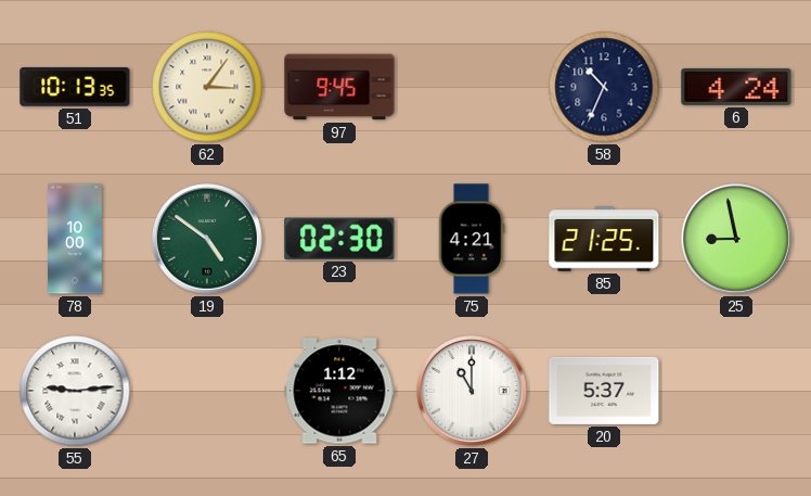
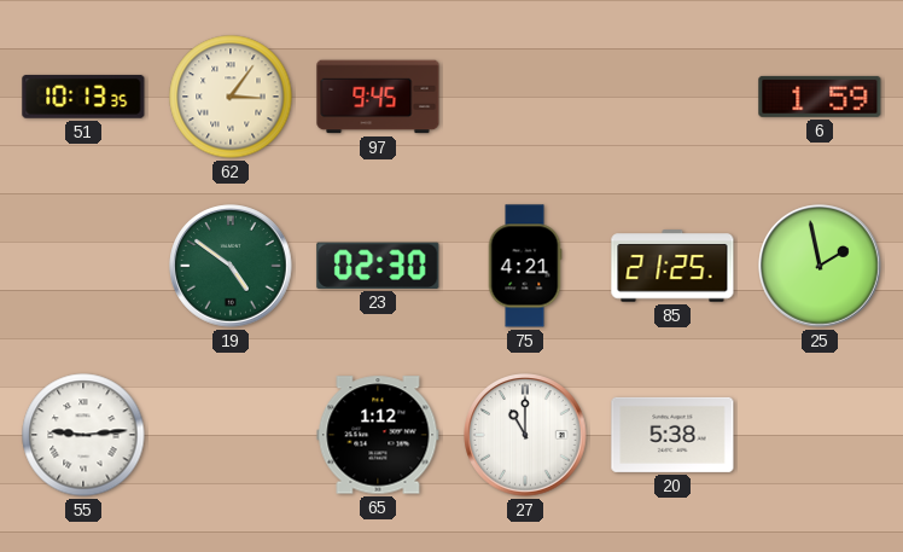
58: 10:34 -> none (604, 87)
6: 4:24 -> 1:59 (820, 97)
78: 10:00 -> none (75, 239)
25: 8:58 -> 1:58 (820, 266)
20: 5:37 -> 5:38 (672, 435)
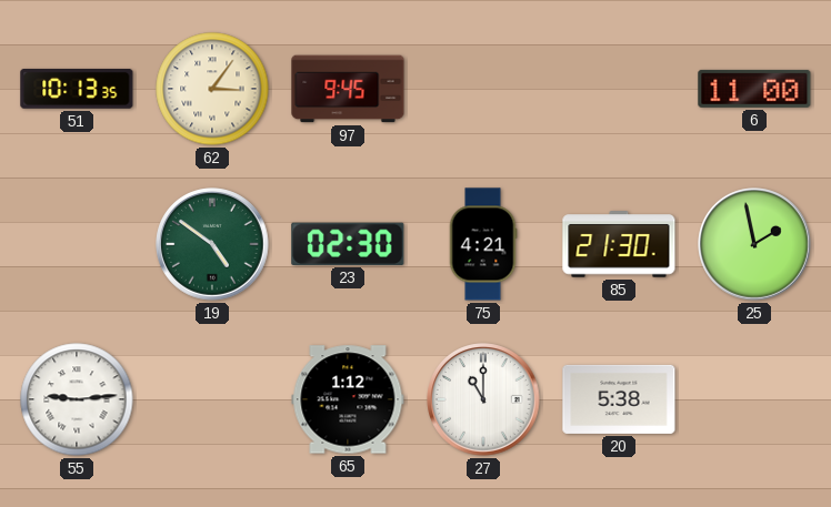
6: 1:59 -> 11:00 (754, 89)
85: 21:25 -> 21:30 (619, 244)
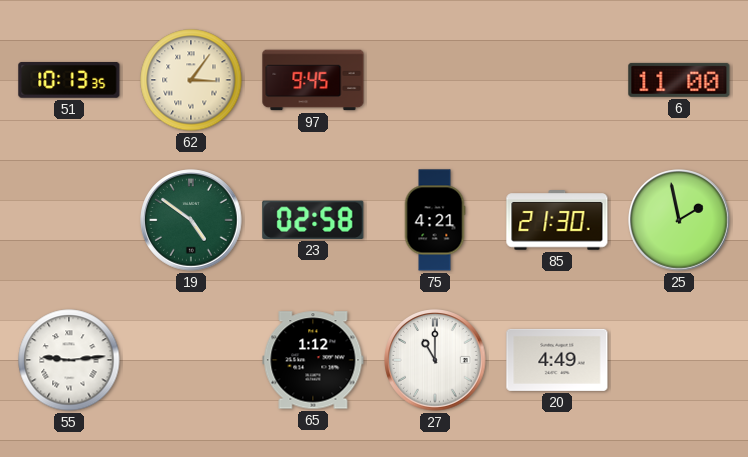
23: 02:30 -> 02:58 (313, 220)
20: 5:38 -> 4:49 (557, 360)
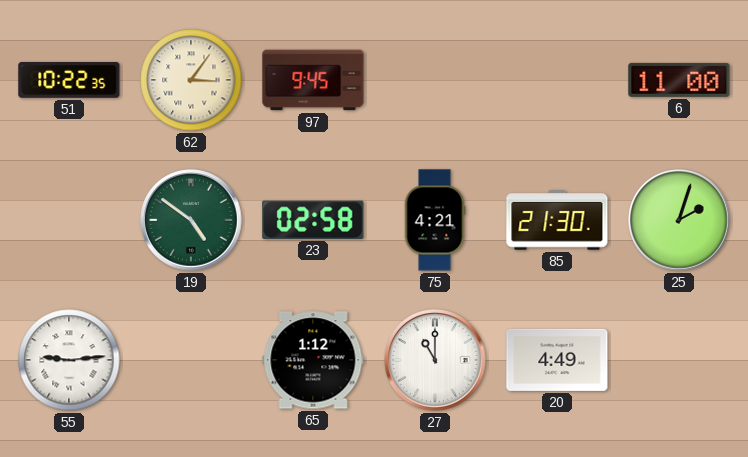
51: 10:13 -> 10:22 (69, 80)
25: 1:58 -> 2:03 (679, 220)
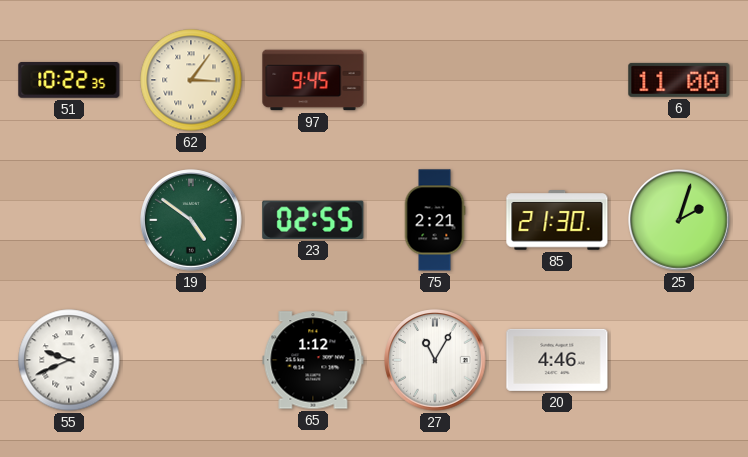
23: 02:58 -> 02:55 (313, 220)
75: 4:21 -> 2:21 (435, 220)
55: 9:14 -> 9:41 (69, 360)
27: 11:00 -> 11:05 (435, 360)
20: 4:49 -> 4:46 (557, 360)
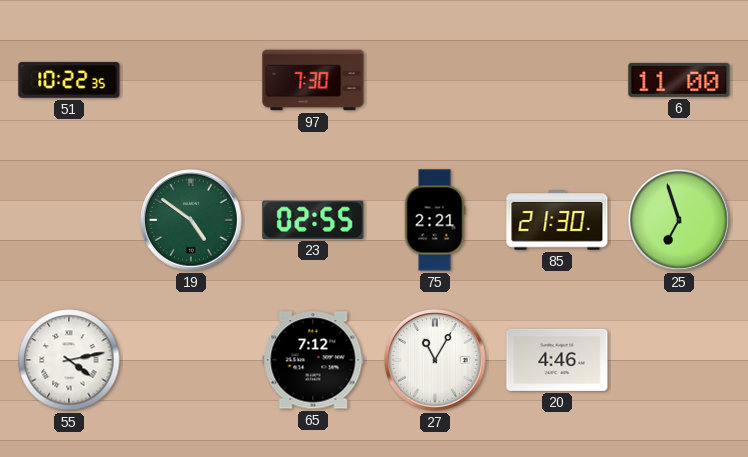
62: 3:06 -> none (191, 80)
97: 9:45 -> 7:30 (313, 80)
25: 2:03 -> 6:57 (679, 220)
55: 9:41 -> 4:13 (69, 360)
65: 1:12 -> 7:12 (313, 360)
